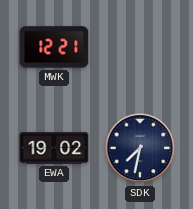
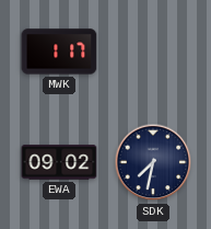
MWK: 12:21 -> 1:17 (59, 51)
EWA: 19:02 -> 09:02 (59, 162)
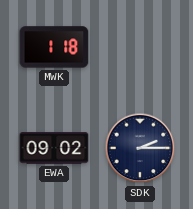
MWK: 1:17 -> 1:18 (54, 47)
SDK: 7:32 -> 2:15 (140, 148)
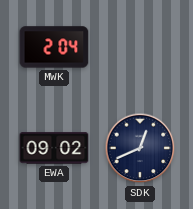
MWK: 1:18 -> 2:04 (54, 47)
SDK: 2:15 -> 12:41 (140, 148)
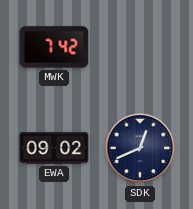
MWK: 2:04 -> 7:42 (54, 47)
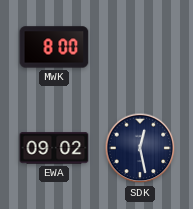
MWK: 7:42 -> 8:00 (54, 47)
SDK: 12:41 -> 12:28 (140, 148)
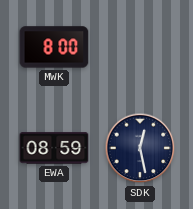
EWA: 09:02 -> 08:59 (54, 148)
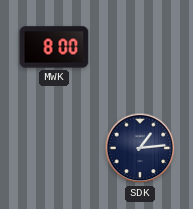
EWA: 08:59 -> none (54, 148)
SDK: 12:28 -> 1:14 (140, 148)
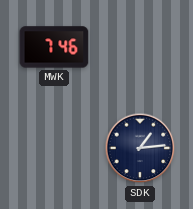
MWK: 8:00 -> 7:46 (54, 47)
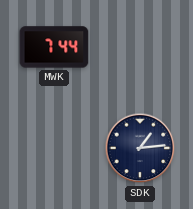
MWK: 7:46 -> 7:44 (54, 47)
